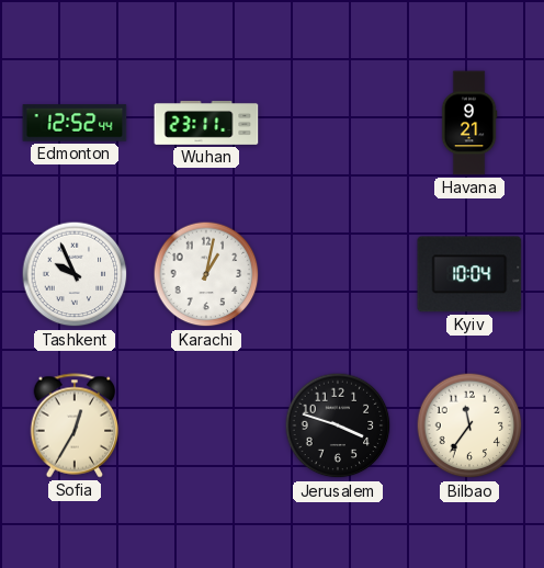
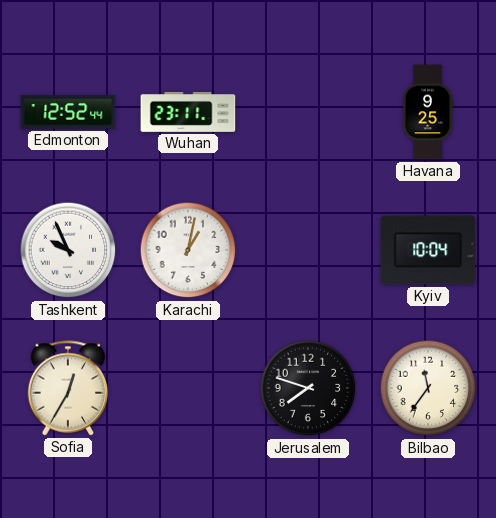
Havana: 9:21 -> 9:25 (428, 112)
Jerusalem: 3:48 -> 7:48 (308, 388)
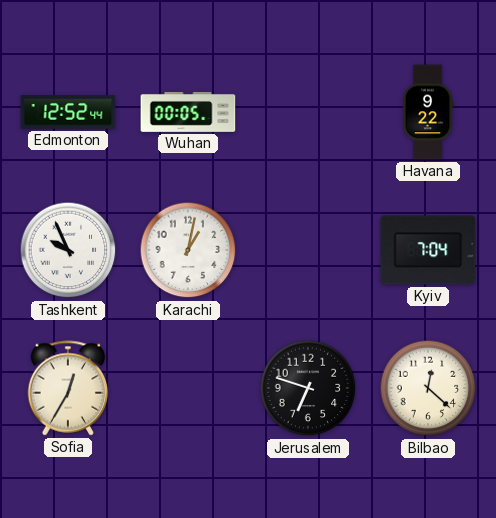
Wuhan: 23:11 -> 00:05 (188, 112)
Havana: 9:25 -> 9:22 (428, 112)
Kyiv: 10:04 -> 7:04 (428, 250)
Jerusalem: 7:48 -> 6:48 (308, 388)
Bilbao: 11:36 -> 12:22 (428, 388)
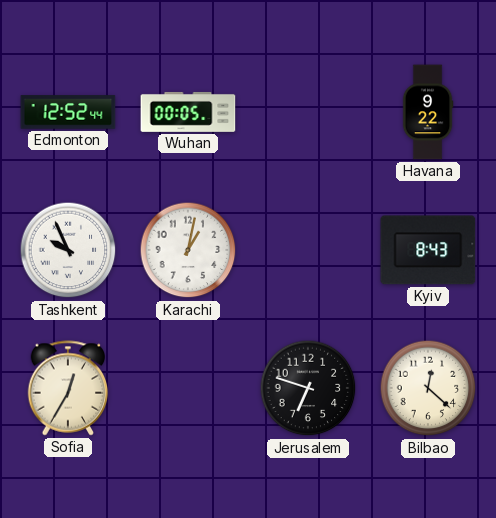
Kyiv: 7:04 -> 8:43 (428, 250)
